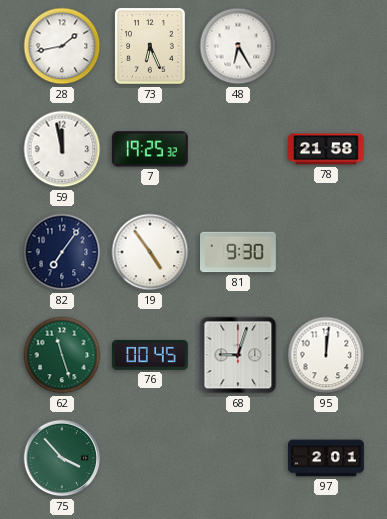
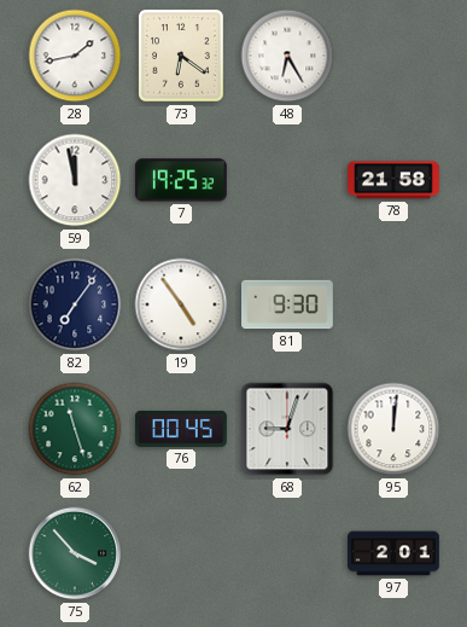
73: 6:26 -> 6:21 (181, 56)
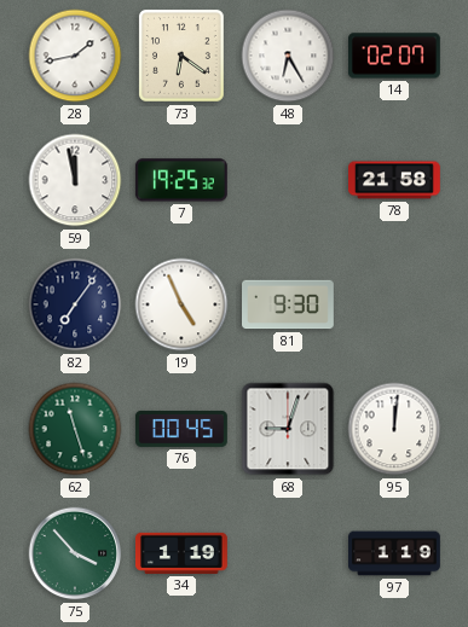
14: none -> 02:07 (395, 56)
19: 4:54 -> 4:56 (181, 304)
34: none -> 1:19 (181, 553)
97: 2:01 -> 1:19 (395, 553)
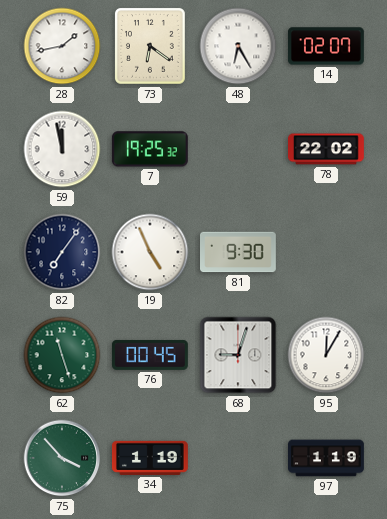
78: 21:58 -> 22:02 (327, 149)
95: 12:01 -> 12:05 (326, 355)
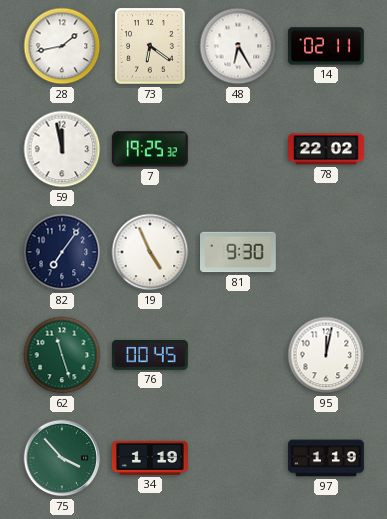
14: 02:07 -> 02:11 (327, 46)
68: 9:03 -> none (238, 355)
95: 12:05 -> 12:02 (326, 355)
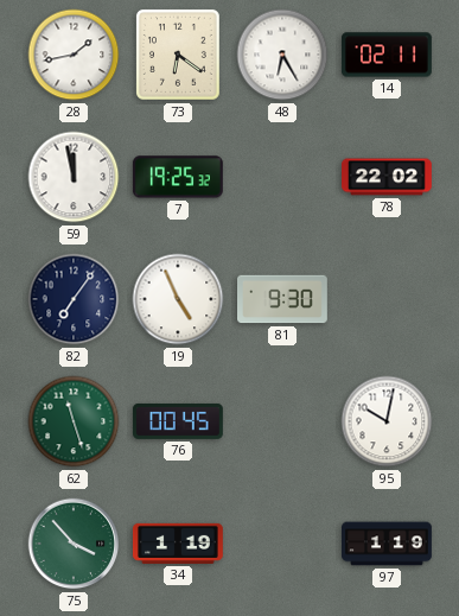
95: 12:02 -> 10:02 (387, 421)
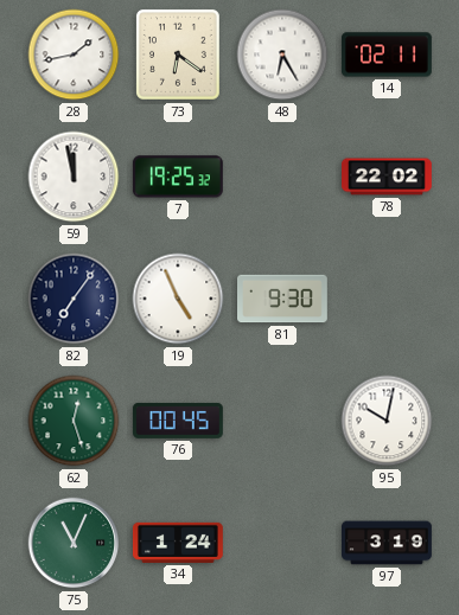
62: 11:27 -> 12:27 (74, 421)
75: 3:53 -> 11:04 (74, 543)
34: 1:19 -> 1:24 (178, 543)
97: 1:19 -> 3:19 (388, 543)
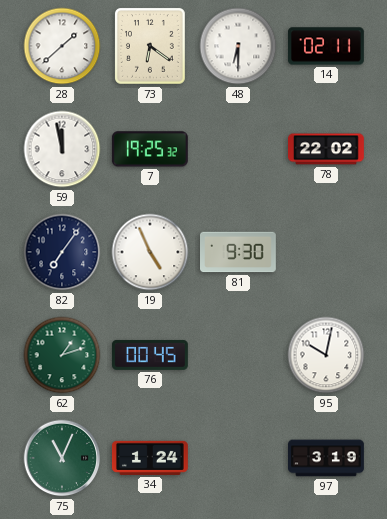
28: 1:43 -> 1:38 (62, 46)
48: 6:25 -> 6:30 (238, 46)
62: 12:27 -> 1:12 (62, 355)
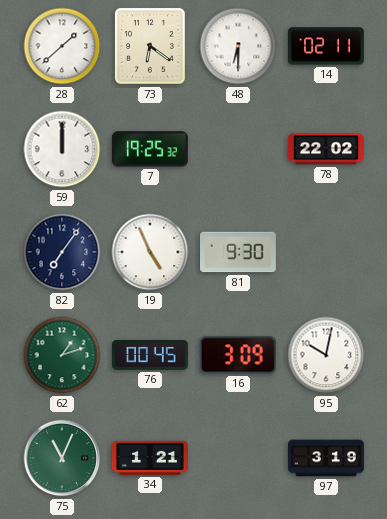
59: 11:58 -> 12:00 (62, 149)
16: none -> 3:09 (238, 355)
34: 1:24 -> 1:21 (150, 458)
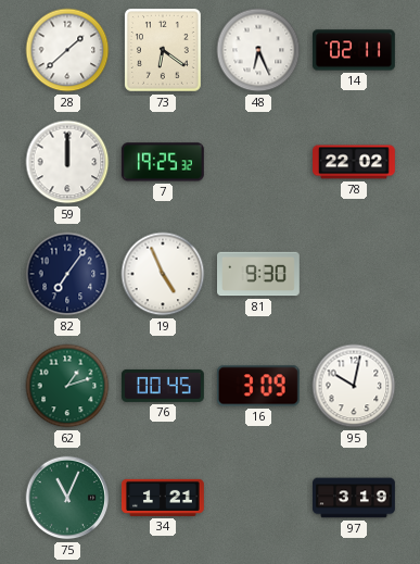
48: 6:30 -> 6:26 (258, 50)
